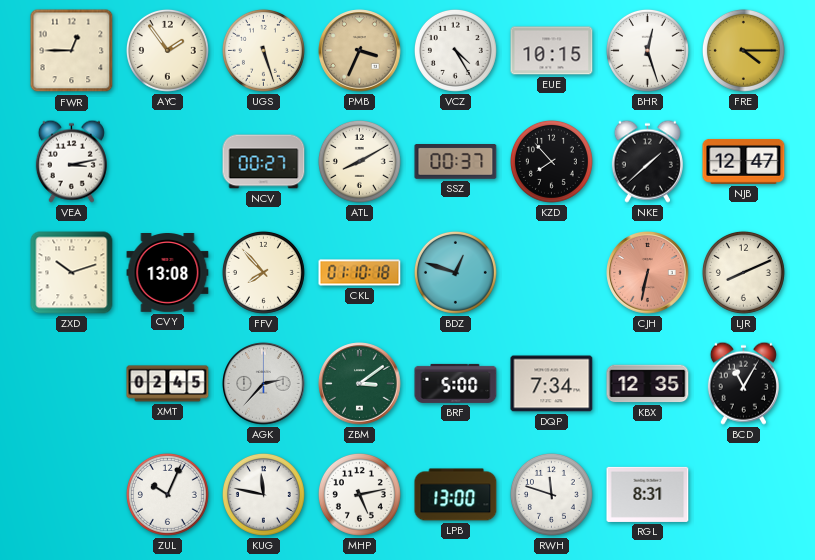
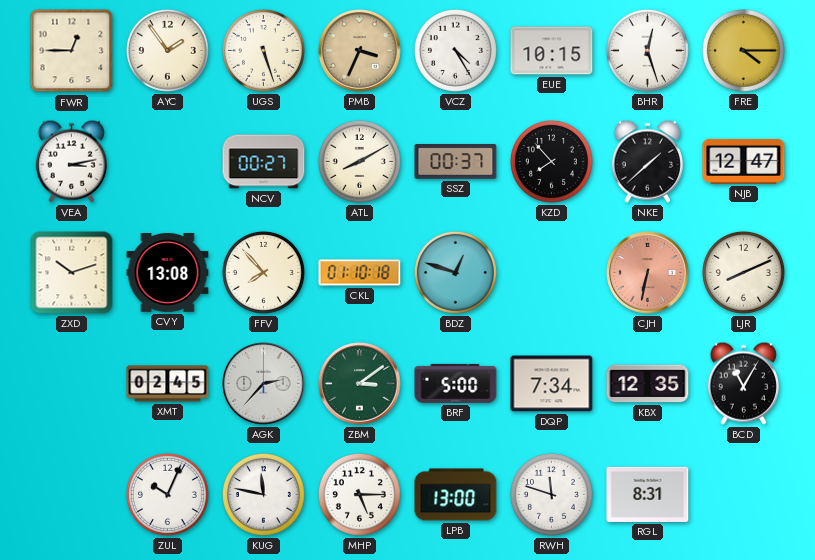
MHP: 5:13 -> 5:15 (359, 494)
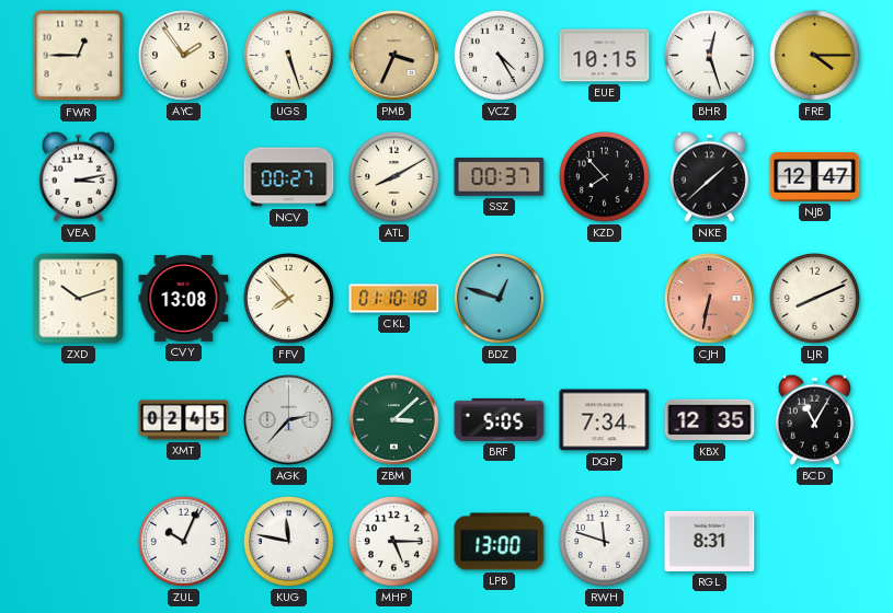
ZBM: 3:09 -> 3:08 (394, 420)
BRF: 5:00 -> 5:05 (500, 419)
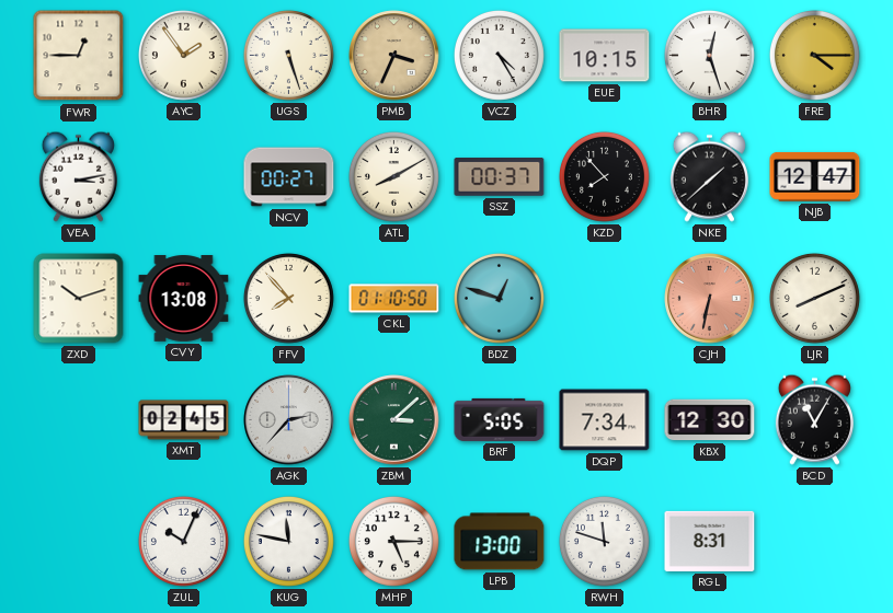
CKL: 01:10:18 -> 01:10:50 (394, 299)
KBX: 12:35 -> 12:30 (710, 420)
